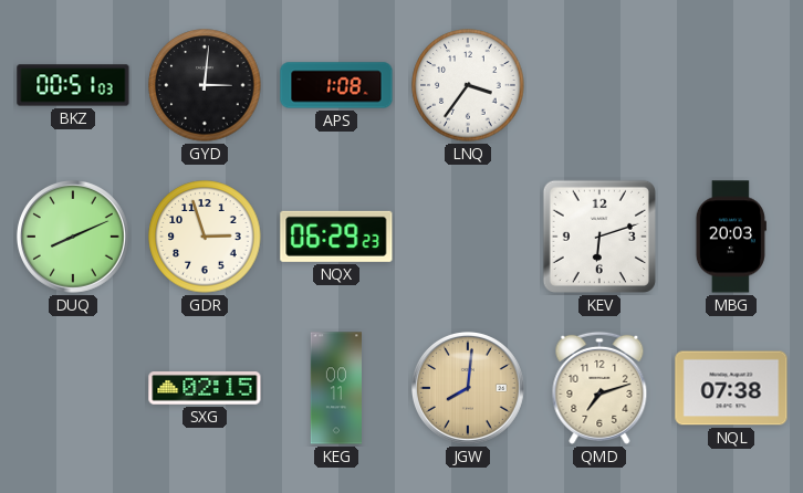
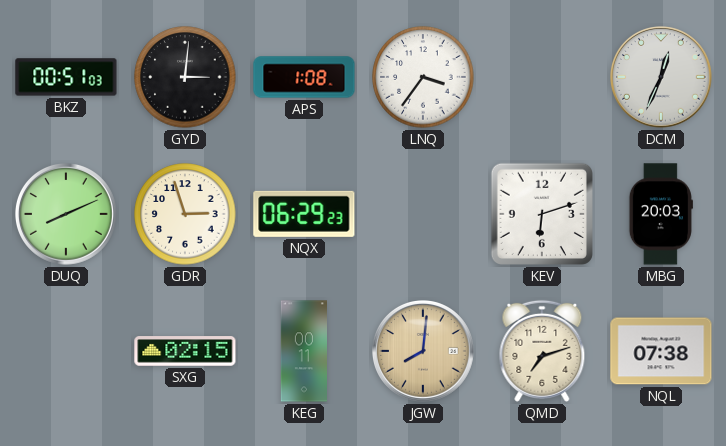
DCM: none -> 12:34 (662, 78)
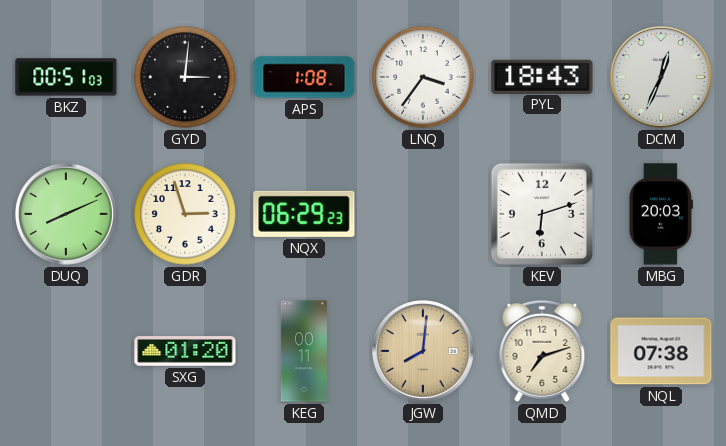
PYL: none -> 18:43 (542, 76)
SXG: 02:15 -> 01:20 (185, 351)
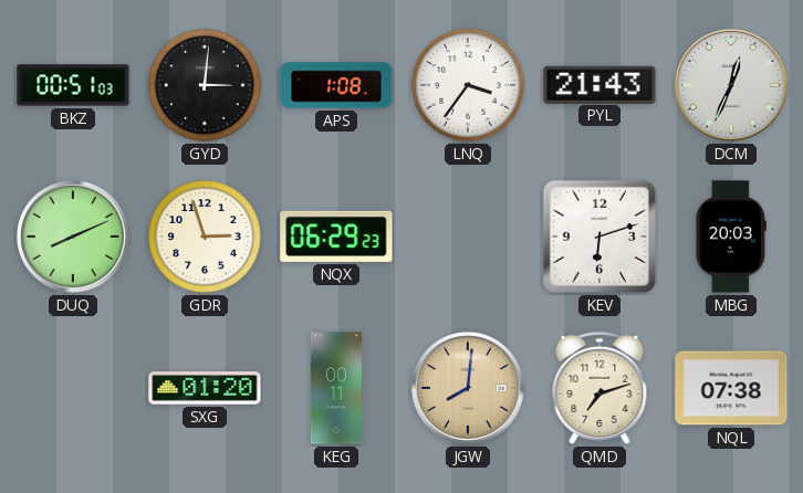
PYL: 18:43 -> 21:43 (599, 84)
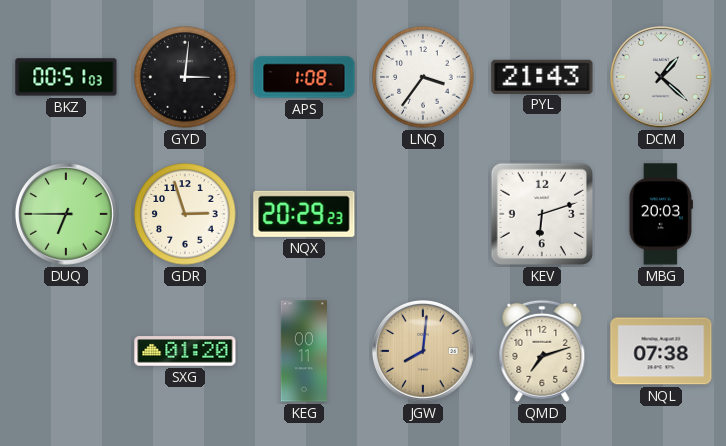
DCM: 12:34 -> 1:22 (662, 78)
DUQ: 8:11 -> 6:45 (67, 215)
NQX: 06:29 -> 20:29 (304, 214)
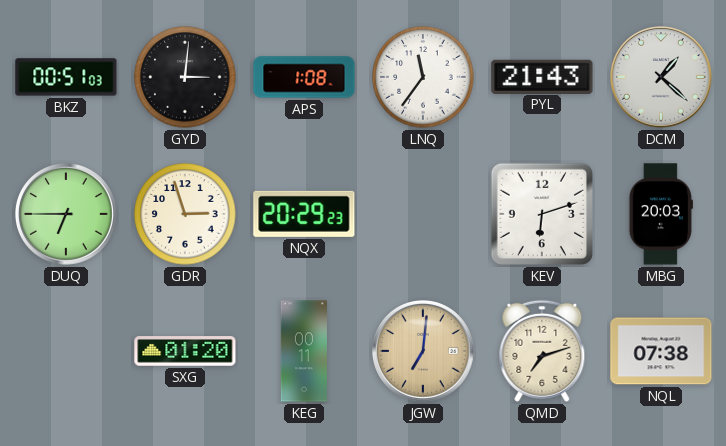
LNQ: 3:36 -> 11:36 (423, 77)
JGW: 8:01 -> 7:01 (424, 352)
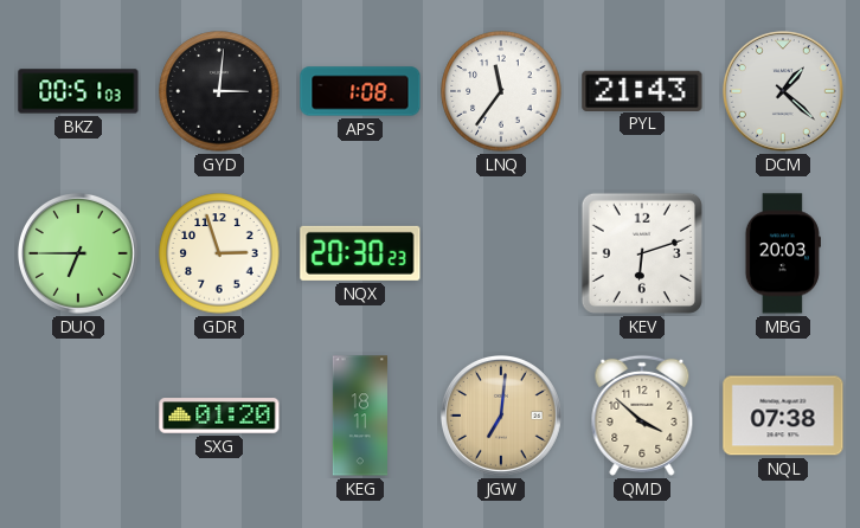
NQX: 20:29 -> 20:30 (360, 253)
KEG: 00:11 -> 18:11 (359, 416)
QMD: 7:12 -> 3:52 (642, 416)
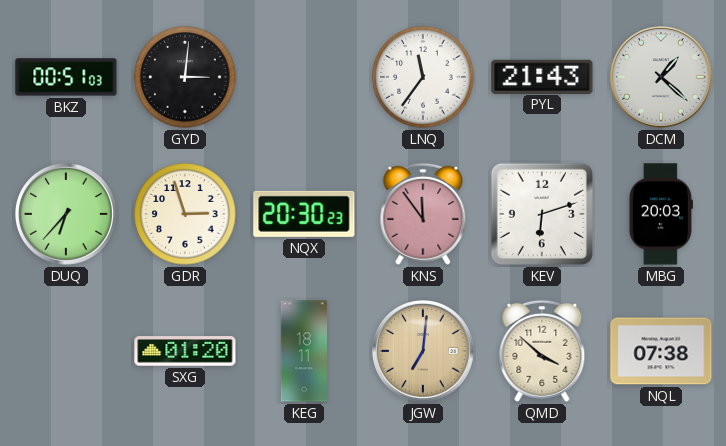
APS: 1:08 -> none (360, 91)
DUQ: 6:45 -> 6:37 (67, 215)
KNS: none -> 11:54 (423, 214)
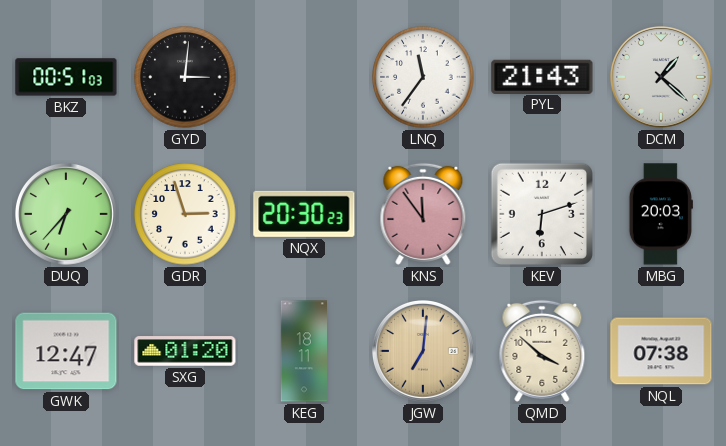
GWK: none -> 12:47 (66, 351)
